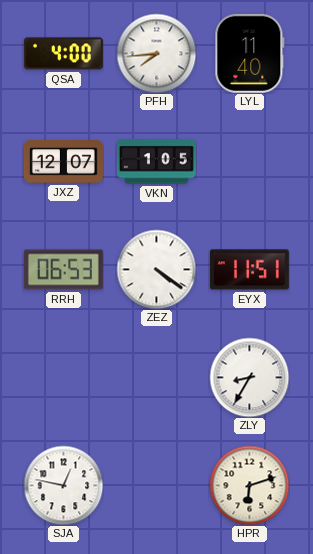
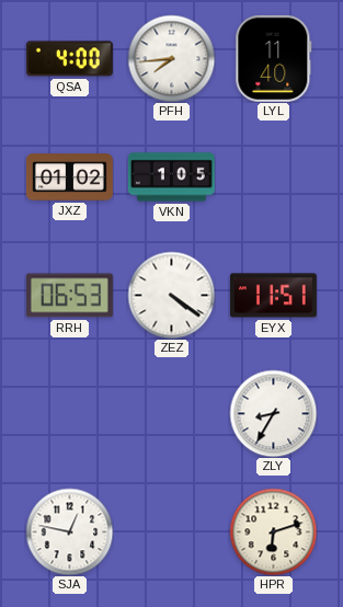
JXZ: 12:07 -> 01:02 (69, 177)
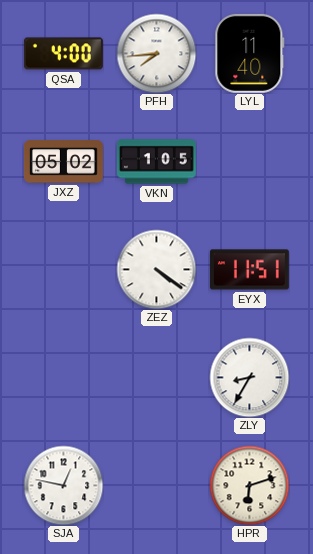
JXZ: 01:02 -> 05:02 (63, 162)
RRH: 06:53 -> none (69, 296)
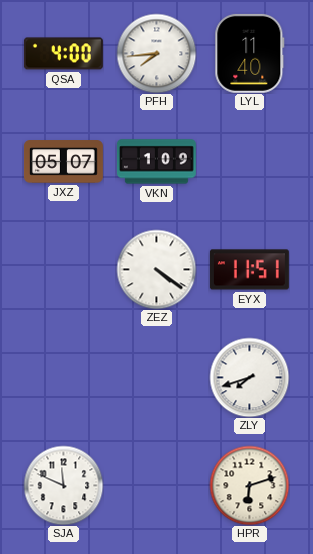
JXZ: 05:02 -> 05:07 (63, 162)
VKN: 1:05 -> 1:09 (156, 162)
ZLY: 8:35 -> 7:42 (249, 377)
SJA: 12:47 -> 11:49 (63, 485)
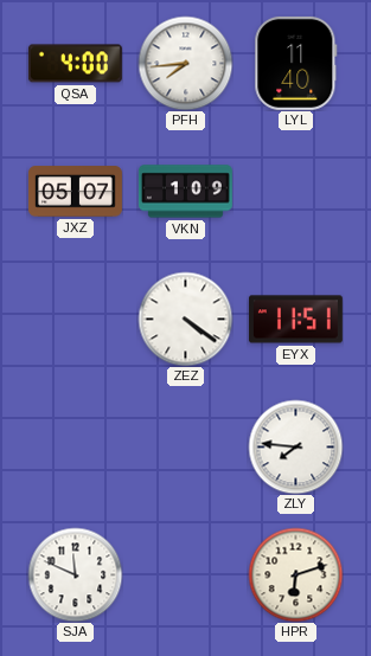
ZLY: 7:42 -> 7:46 (295, 446)
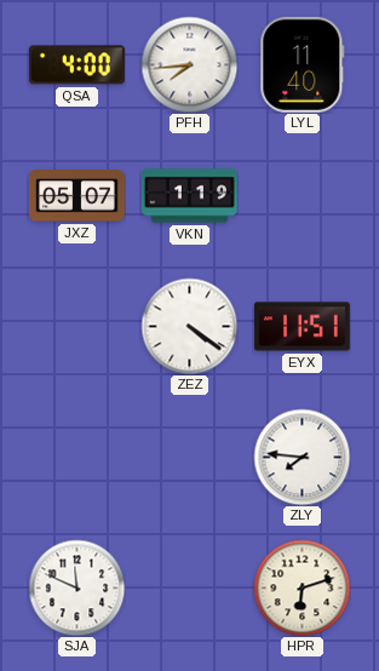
VKN: 1:09 -> 1:19 (189, 196)
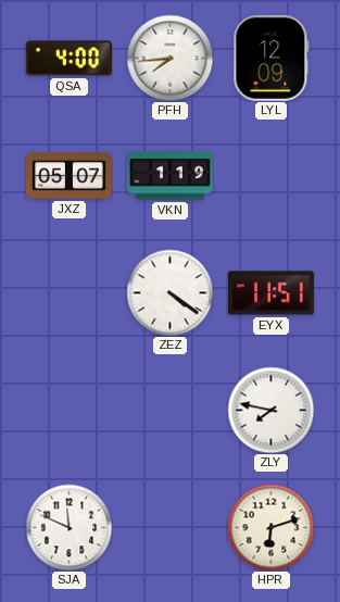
LYL: 11:40 -> 12:09 (272, 58)
ZLY: 7:46 -> 7:47 (270, 410)
